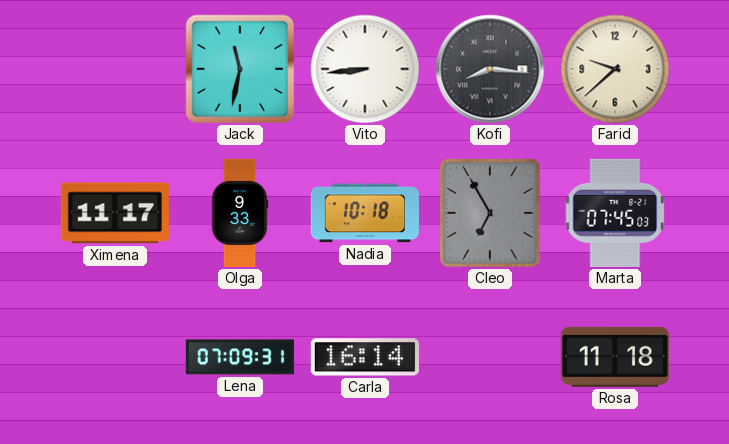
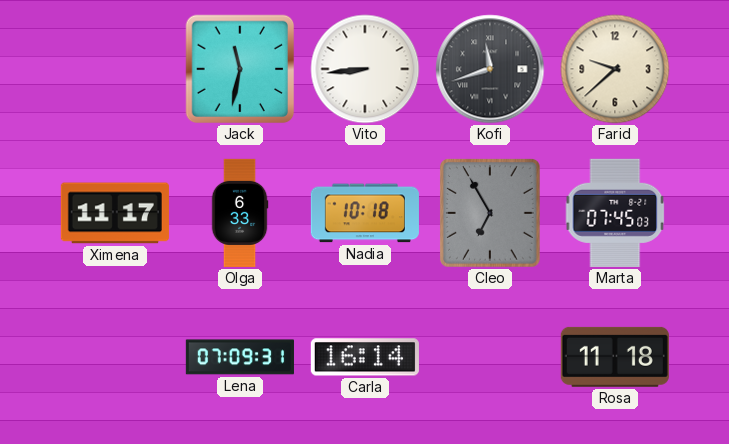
Kofi: 8:16 -> 11:42 (490, 69)
Olga: 9:33 -> 6:33 (240, 213)
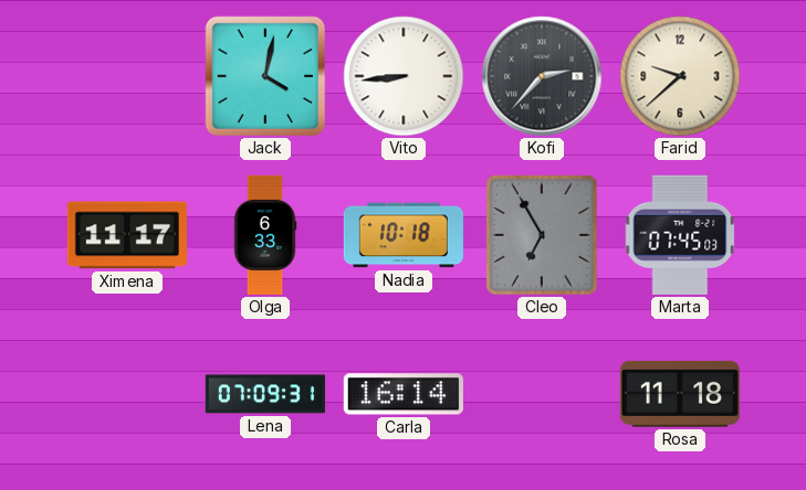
Jack: 11:32 -> 4:02 (265, 76)
Kofi: 11:42 -> 2:37 (542, 76)
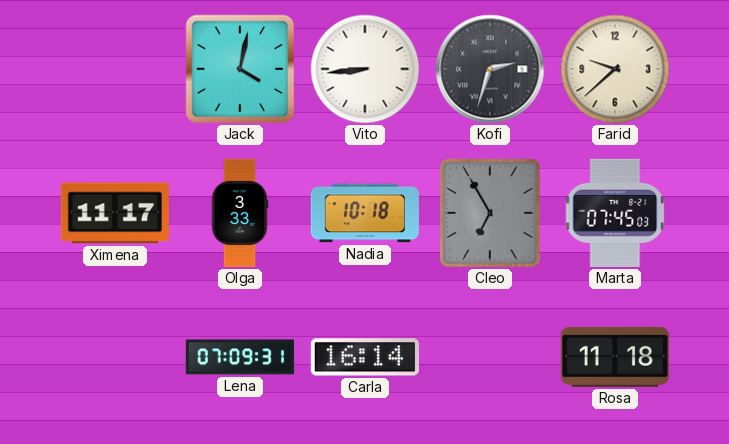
Kofi: 2:37 -> 2:33 (490, 69)
Olga: 6:33 -> 3:33 (240, 213)
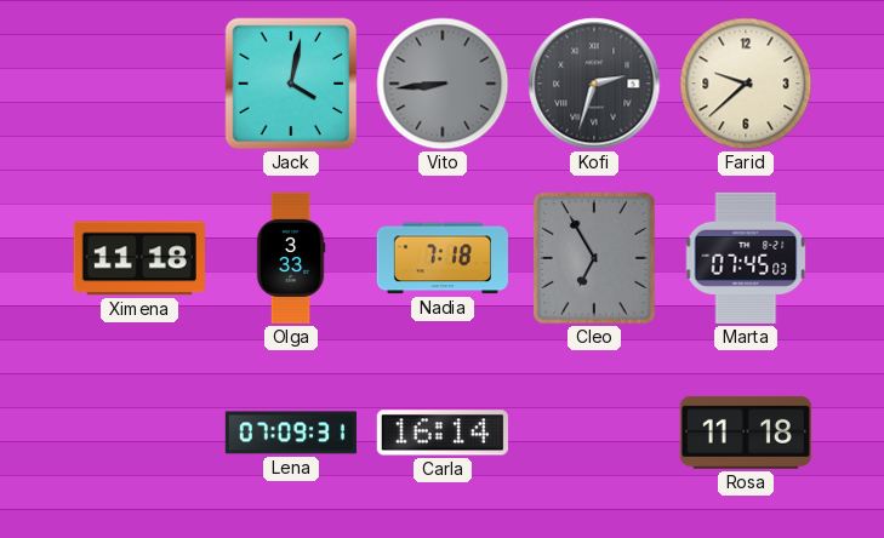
Vito dial: white -> grey (443, 84)
Ximena: 11:17 -> 11:18 (139, 258)
Nadia: 10:18 -> 7:18 (443, 258)
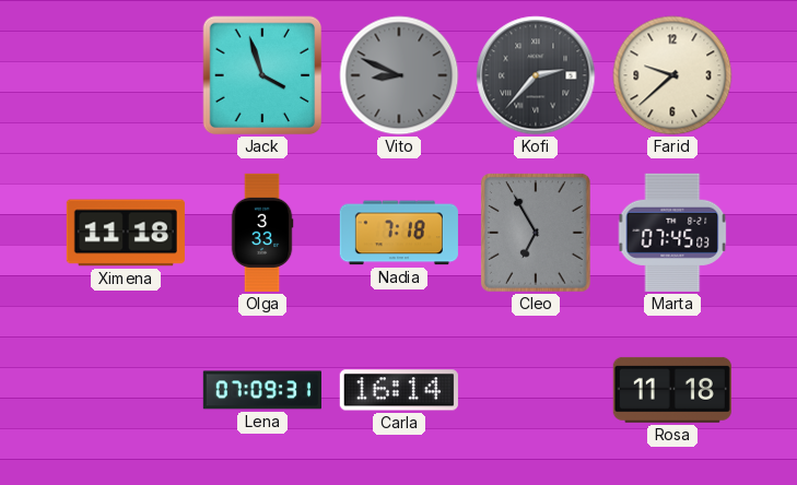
Jack: 4:02 -> 3:57 (262, 75)
Vito: 8:44 -> 8:49 (399, 75)
Kofi: 2:33 -> 2:37 (536, 75)
